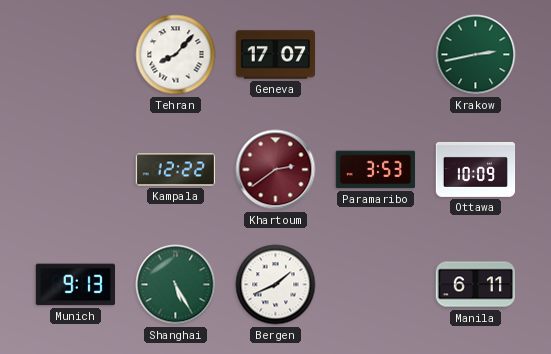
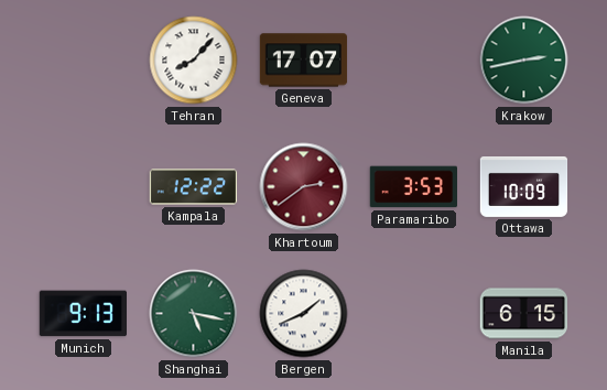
Shanghai: 5:25 -> 5:17 (194, 314)
Manila: 6:11 -> 6:15 (523, 314)
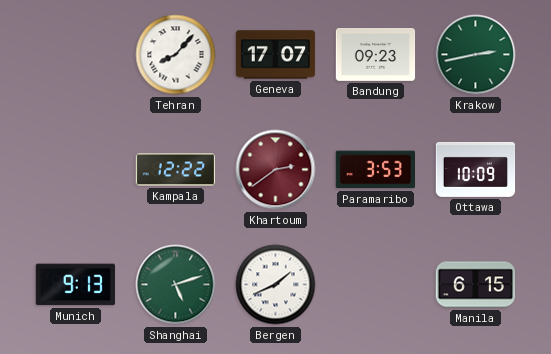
Bandung: none -> 09:23 (376, 55)
Shanghai: 5:17 -> 5:12 (176, 285)
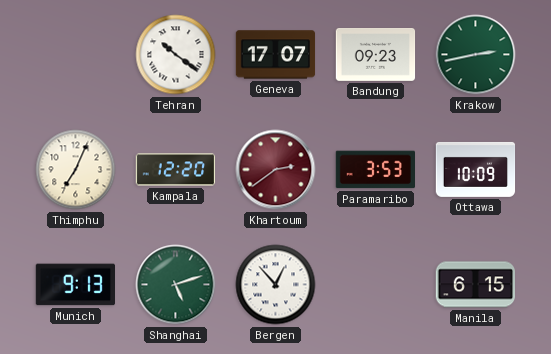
Tehran: 8:07 -> 10:21 (176, 55)
Thimphu: none -> 7:04 (76, 170)
Kampala: 12:22 -> 12:20 (176, 170)
Bergen: 1:41 -> 12:53 (276, 285)
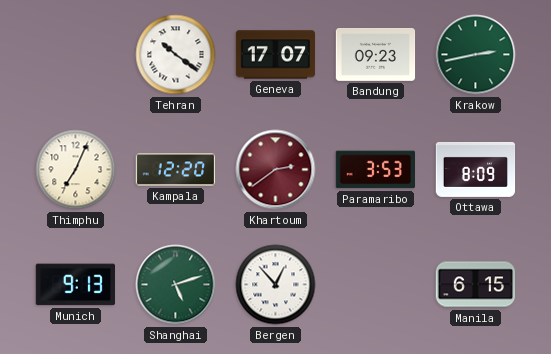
Ottawa: 10:09 -> 8:09 (476, 169)
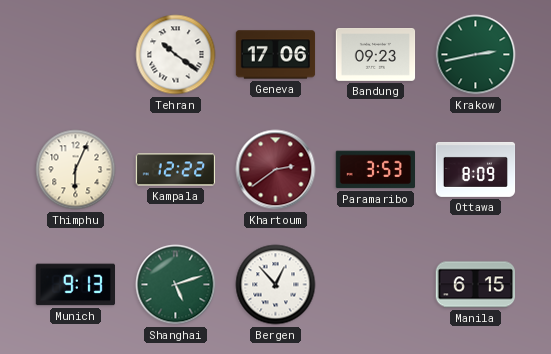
Geneva: 17:07 -> 17:06 (276, 55)
Thimphu: 7:04 -> 6:04 (76, 170)
Kampala: 12:20 -> 12:22 (176, 170)
